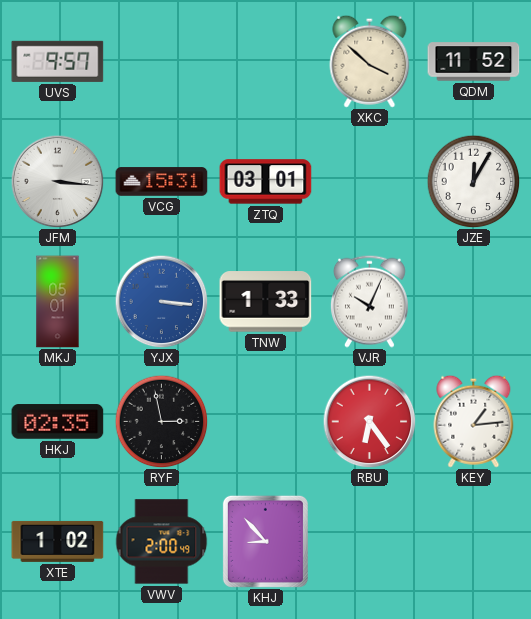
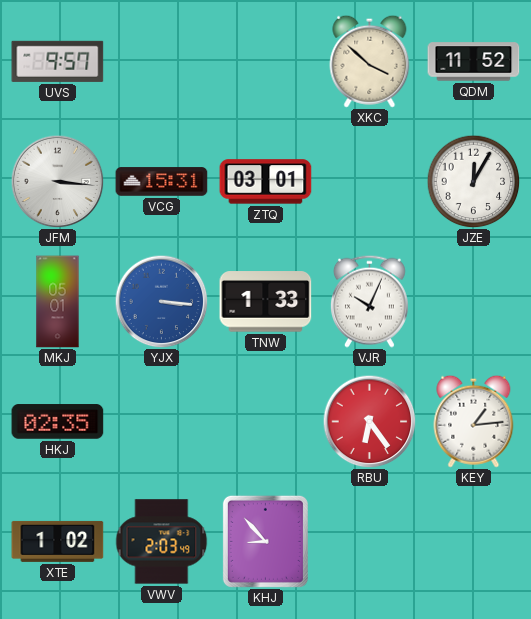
RYF: 2:58 -> none (161, 421)
VWV: 2:00 -> 2:03 (162, 542)
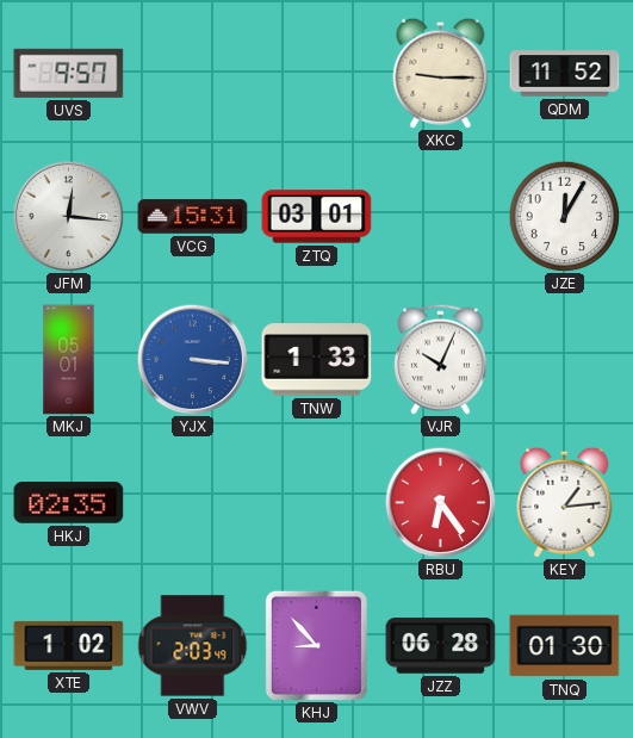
XKC: 3:52 -> 9:15 (441, 73)
JFM: 3:16 -> 12:16 (68, 216)
JZZ: none -> 06:28 (441, 646)
TNQ: none -> 01:30 (565, 646)
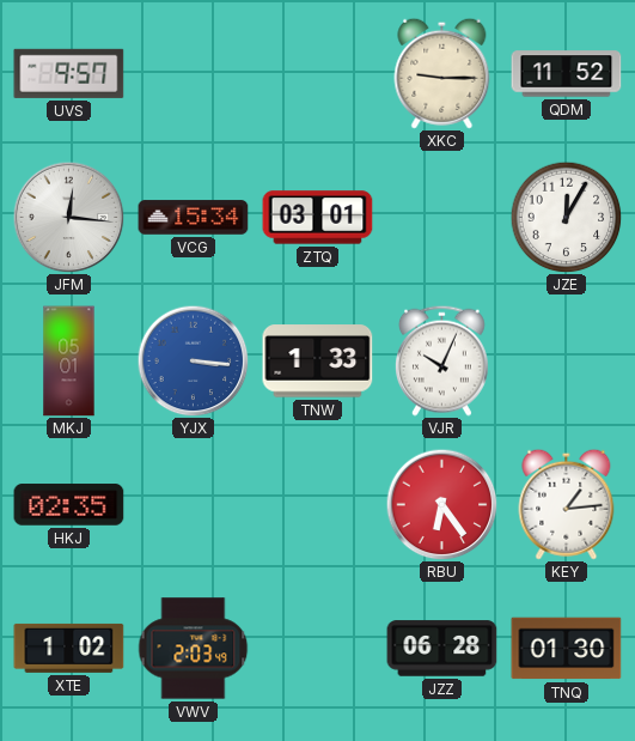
VCG: 15:31 -> 15:34 (194, 218)
KHJ: 8:53 -> none (316, 645)
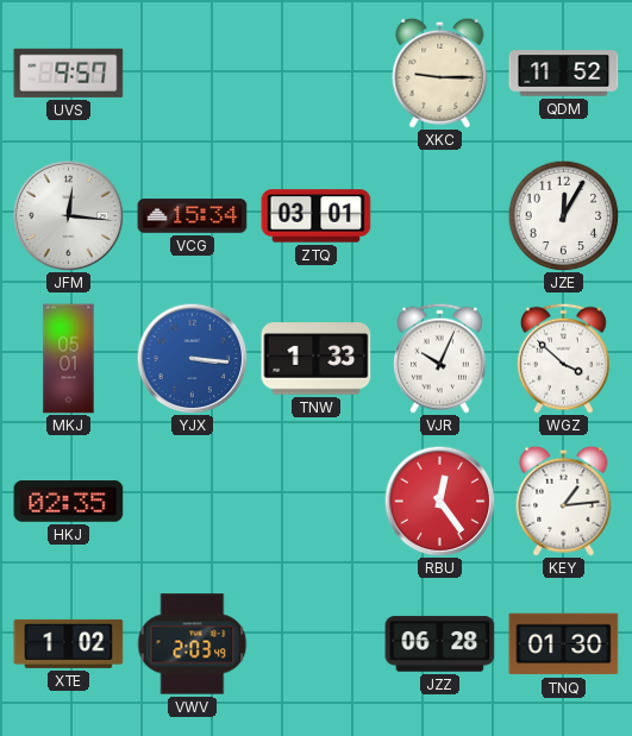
WGZ: none -> 3:52 (563, 358)
RBU: 6:24 -> 12:24 (439, 501)
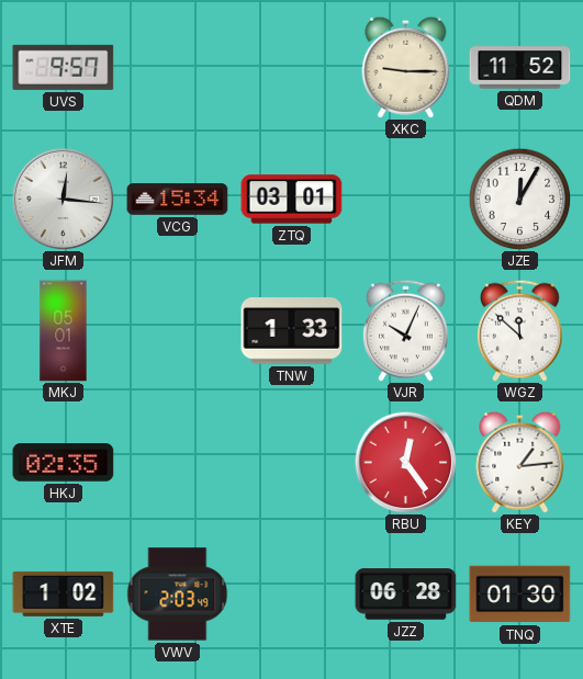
YJX: 3:16 -> none (192, 358)
WGZ: 3:52 -> 11:52 (519, 330)
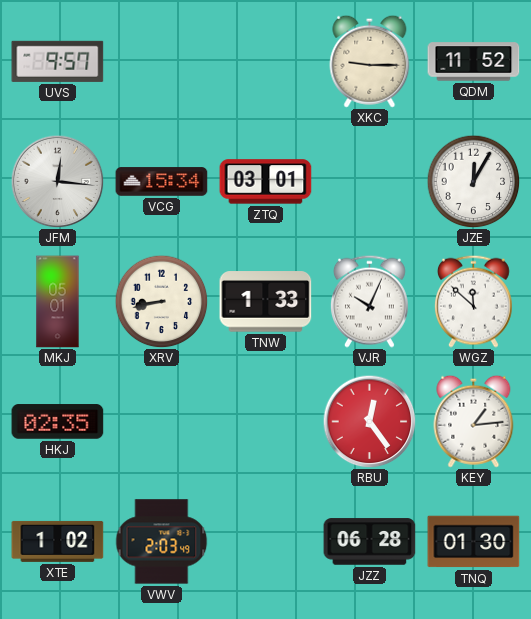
XRV: none -> 8:43 (161, 301)
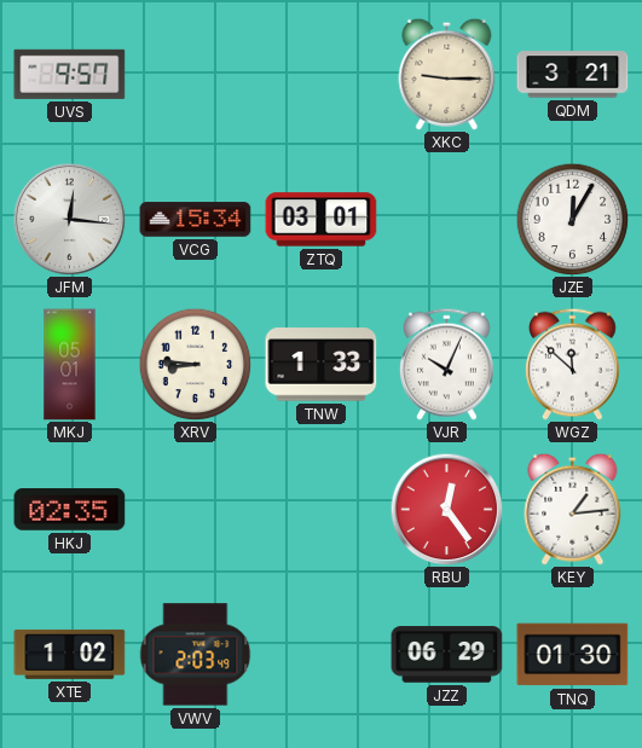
QDM: 11:52 -> 3:21 (573, 75)
XRV: 8:43 -> 8:46 (195, 364)
JZZ: 06:28 -> 06:29 (447, 655)
